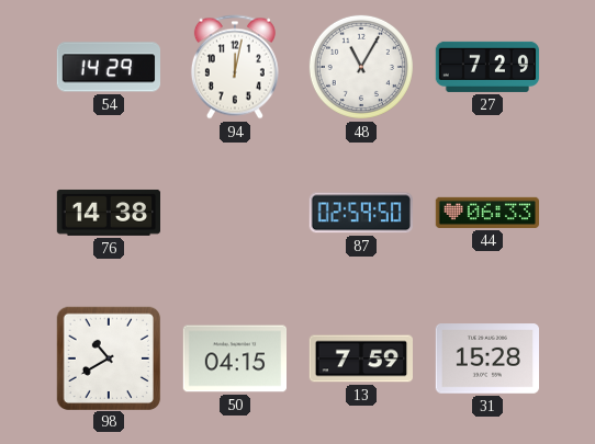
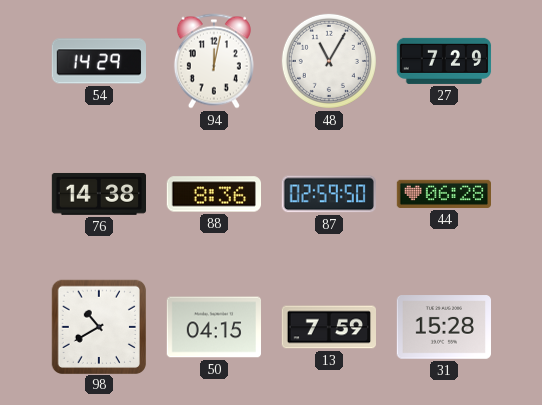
88: none -> 8:36 (213, 194)
44: 06:33 -> 06:28 (444, 194)
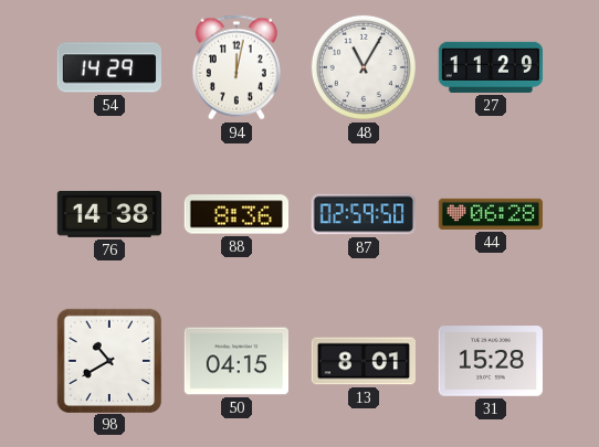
27: 7:29 -> 11:29 (491, 67)
13: 7:59 -> 8:01 (362, 361)
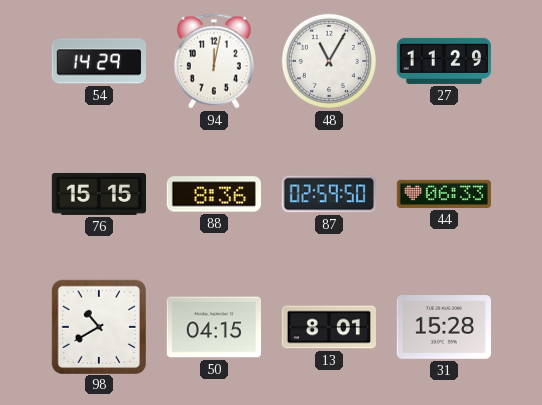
76: 14:38 -> 15:15 (98, 194)
44: 06:28 -> 06:33 (444, 194)
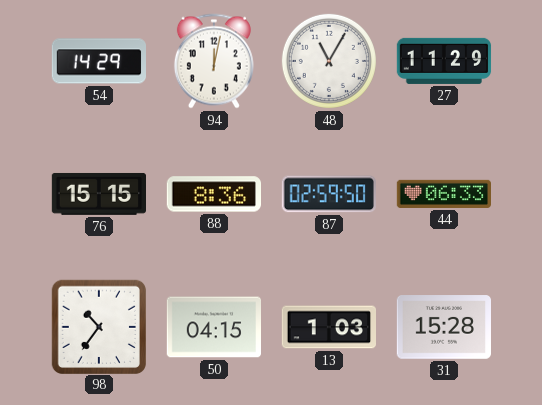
98: 10:40 -> 10:36 (98, 326)
13: 8:01 -> 1:03 (328, 327)
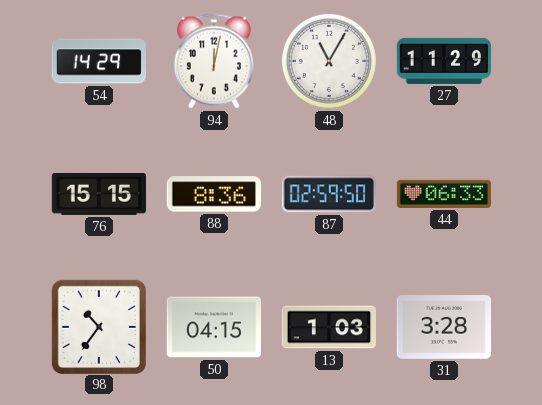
31: 15:28 -> 3:28 (443, 327)
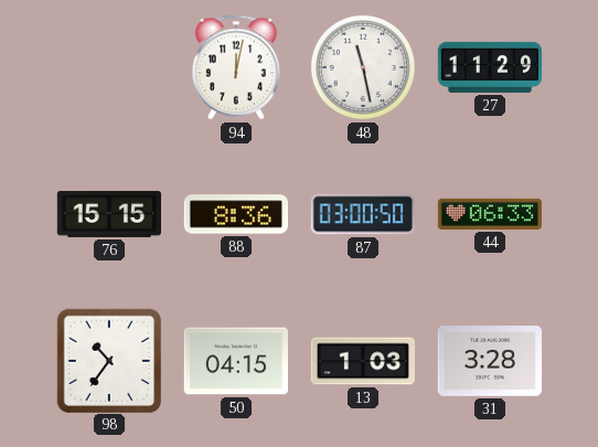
54: 14:29 -> none (98, 61)
48: 11:05 -> 11:28 (363, 67)
87: 02:59 -> 03:00 (363, 214)
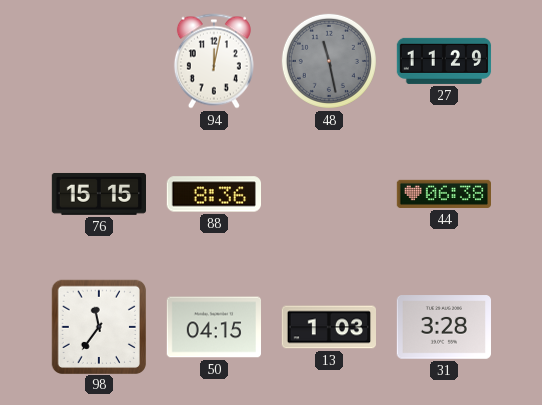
48 dial: white -> grey (329, 61)
87: 03:00 -> none (363, 214)
44: 06:33 -> 06:38 (444, 194)
98: 10:36 -> 11:36 (98, 326)
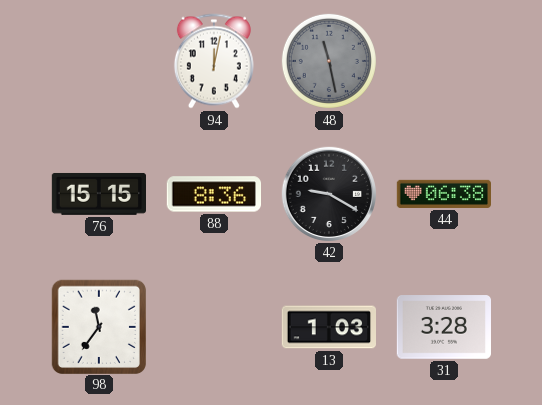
27: 11:29 -> none (444, 61)
42: none -> 9:20 (328, 193)
50: 04:15 -> none (213, 327)
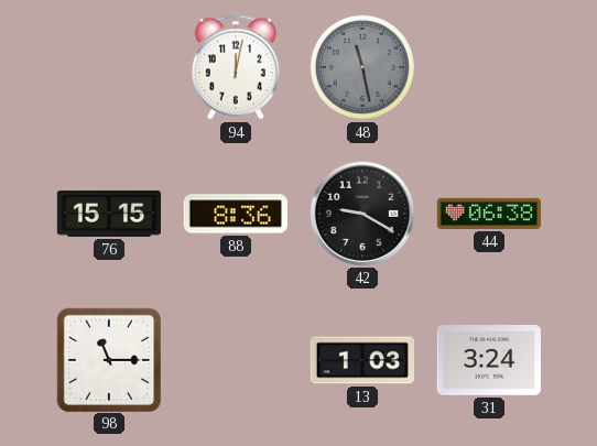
98: 11:36 -> 11:15 (108, 359)
31: 3:28 -> 3:24 (488, 360)
